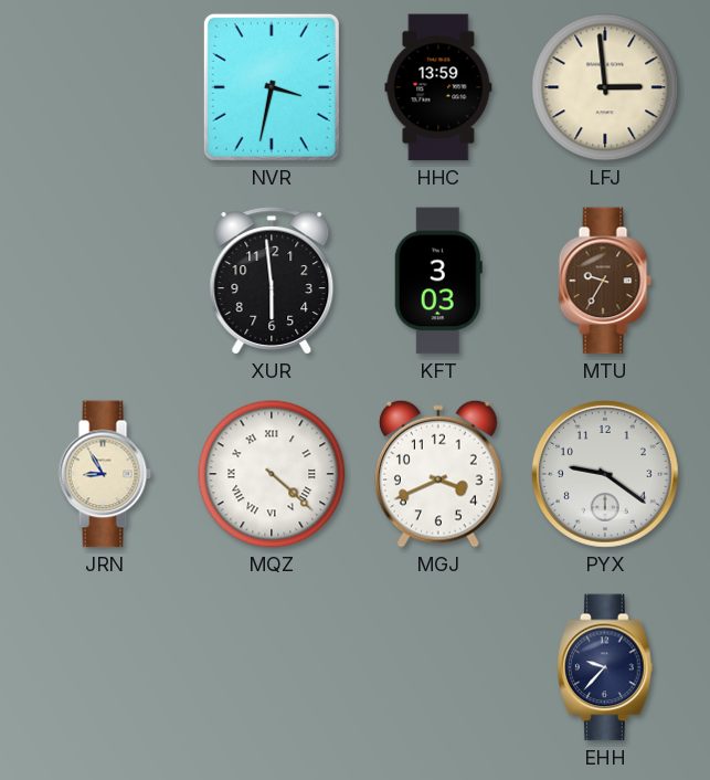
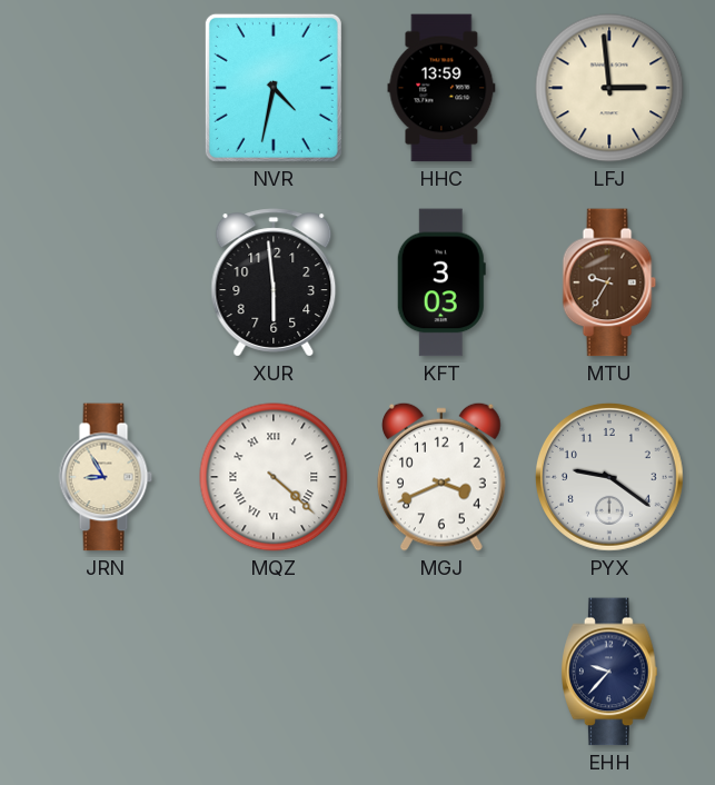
NVR: 3:32 -> 4:32 (274, 88)
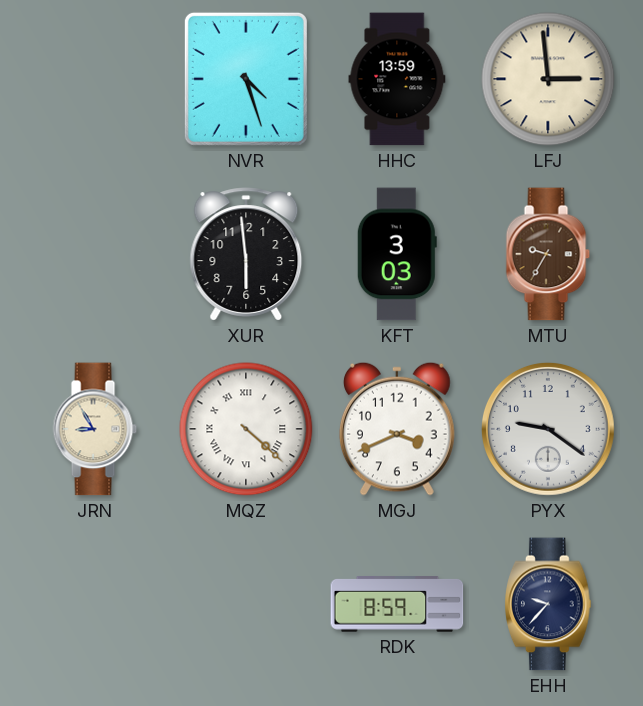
NVR: 4:32 -> 4:27 (246, 79)
RDK: none -> 8:59 (397, 604)
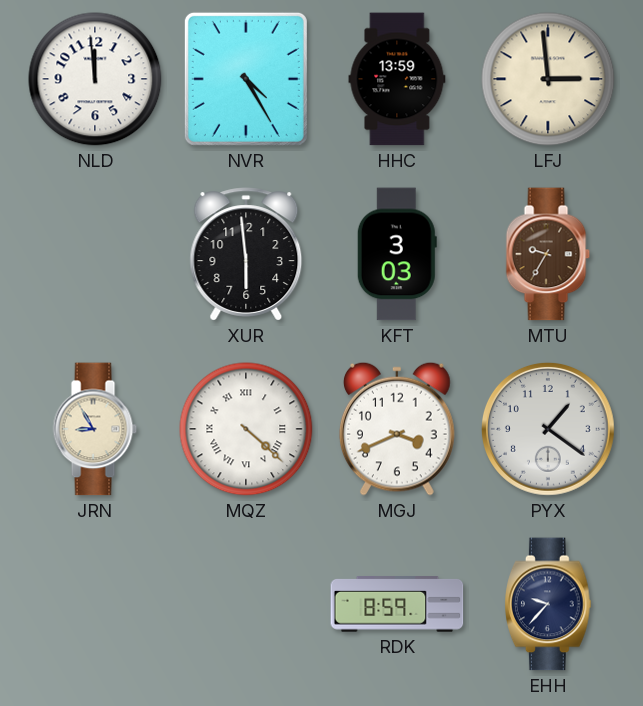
NLD: none -> 11:59 (95, 79)
NVR: 4:27 -> 4:25 (246, 79)
PYX: 9:21 -> 1:21 (548, 429)
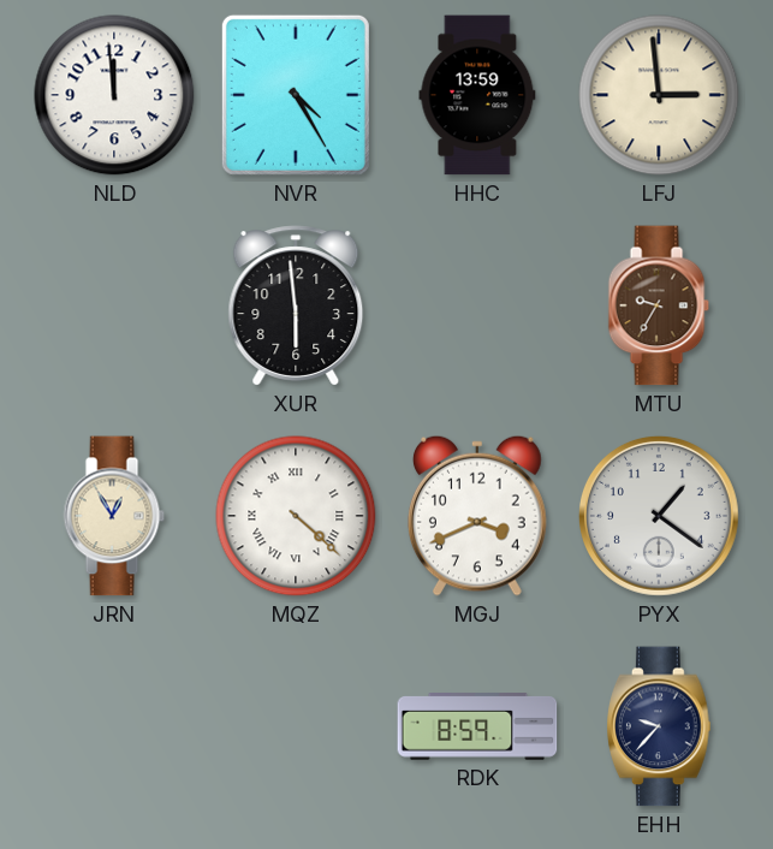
KFT: 3:03 -> none (397, 254)
JRN: 8:55 -> 12:55 (114, 516)
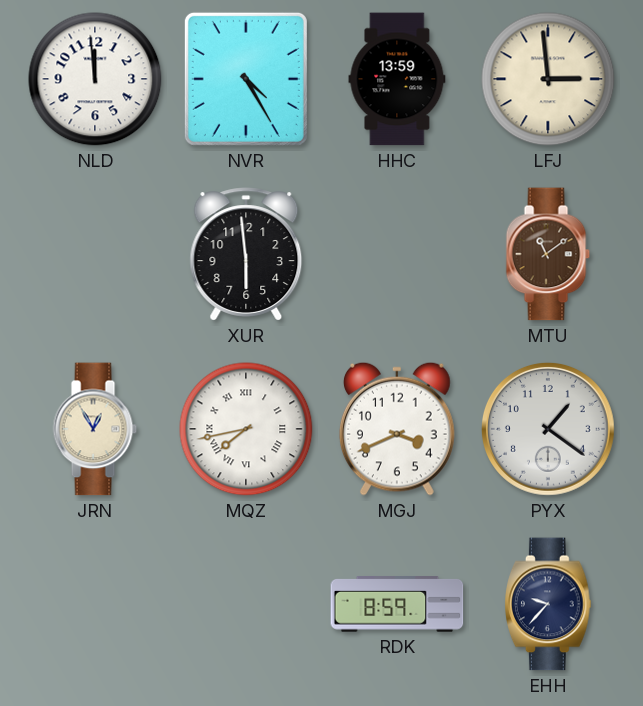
MTU: 9:35 -> 11:09 (548, 254)
MQZ: 4:22 -> 7:43 (246, 429)
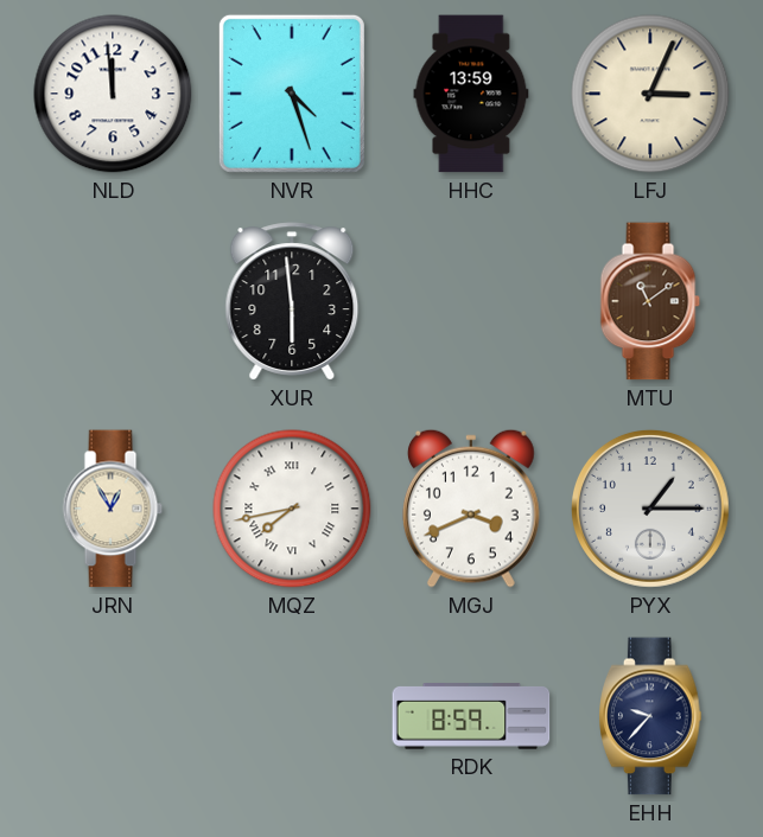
NVR: 4:25 -> 4:27 (292, 94)
LFJ: 2:59 -> 3:04 (650, 94)
PYX: 1:21 -> 1:15 (650, 509)
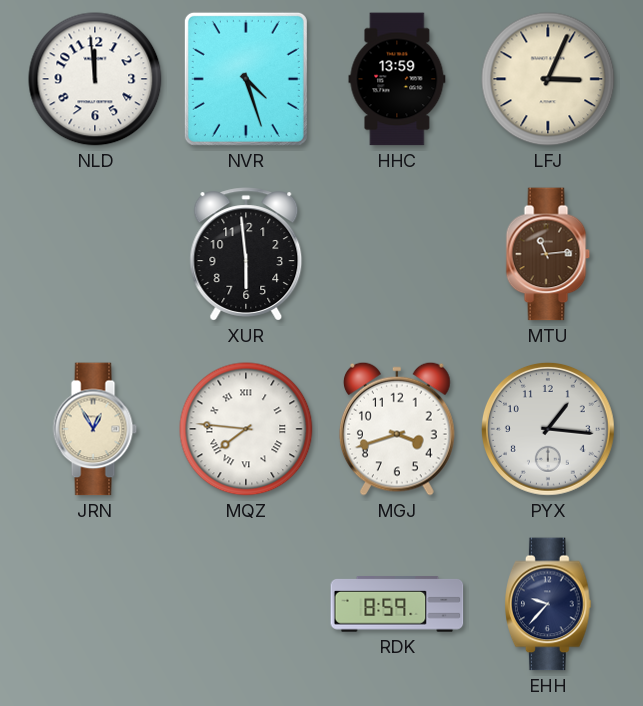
MTU: 11:09 -> 11:14 (548, 254)
MQZ: 7:43 -> 7:46 (246, 429)
MGJ: 3:41 -> 3:42 (398, 429)
PYX: 1:15 -> 1:16 (548, 429)
